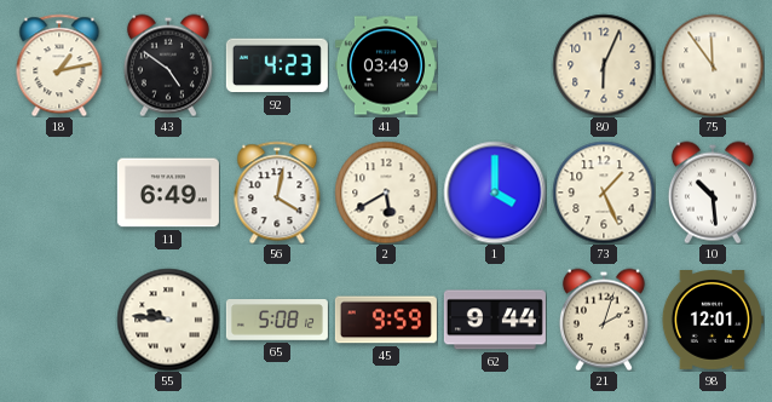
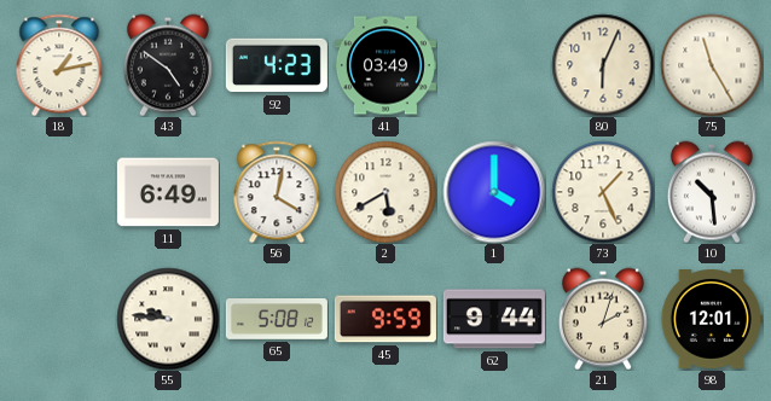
75: 11:54 -> 11:25 (712, 65)
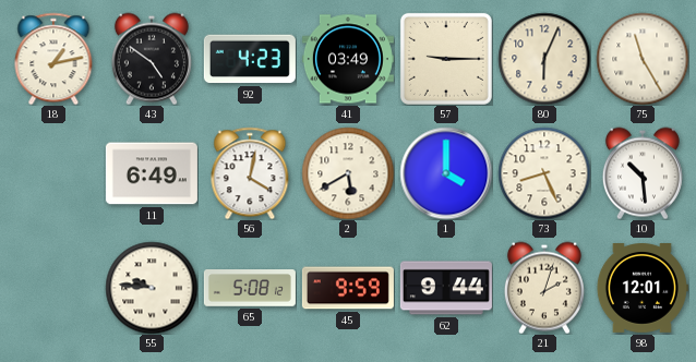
57: none -> 9:15 (446, 59)
73: 1:26 -> 8:26 (544, 173)
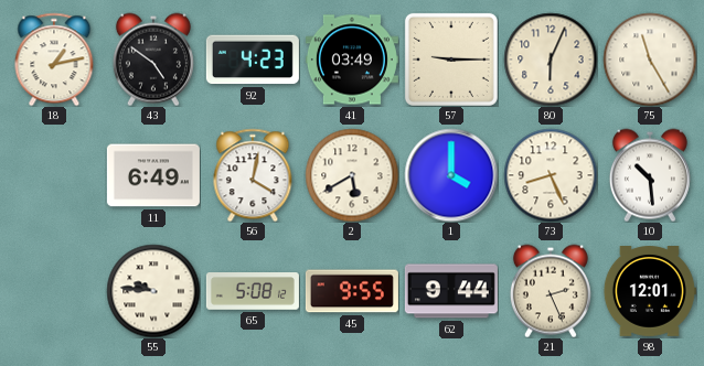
45: 9:59 -> 9:55 (352, 291)
21: 2:03 -> 2:26 (551, 291)
